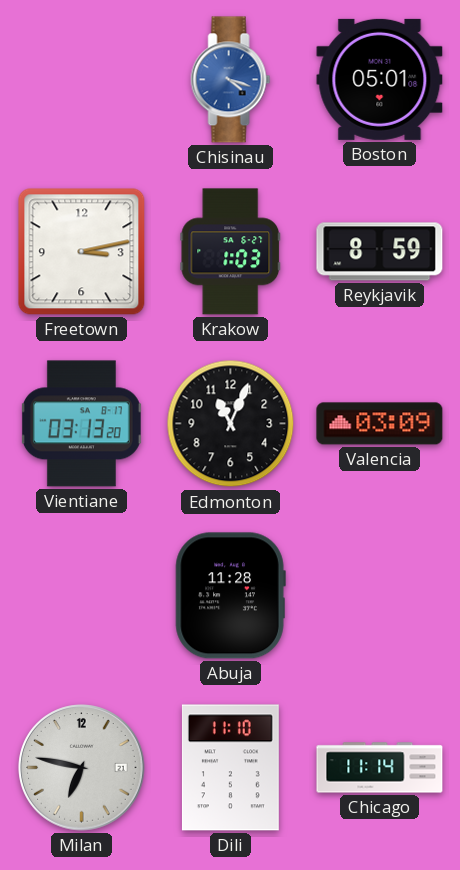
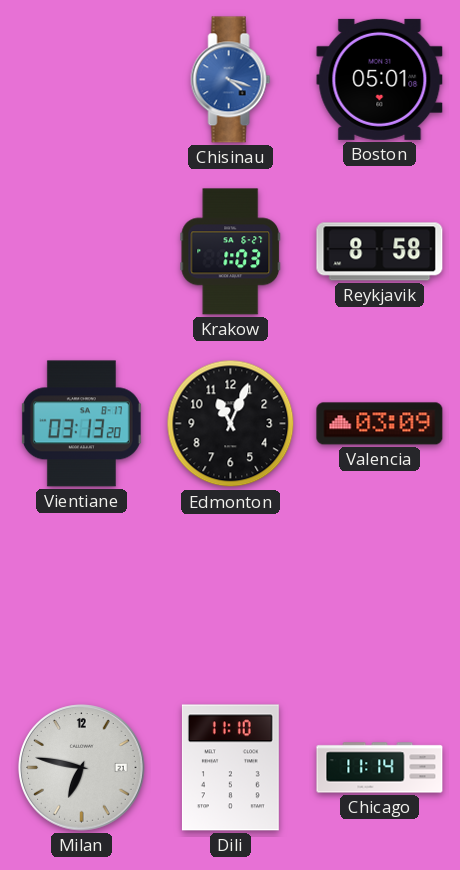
Freetown: 3:13 -> none (82, 252)
Reykjavik: 8:59 -> 8:58 (380, 252)
Abuja: 11:28 -> none (230, 596)
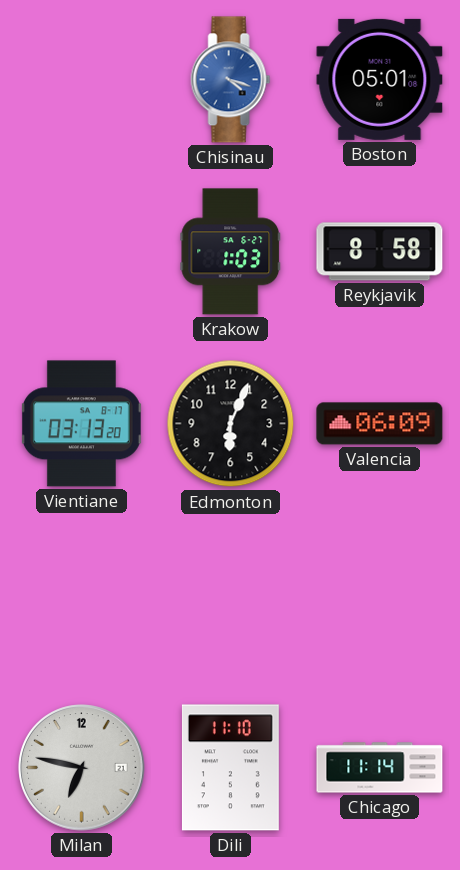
Edmonton: 11:04 -> 6:04 (231, 424)
Valencia: 03:09 -> 06:09 (380, 424)
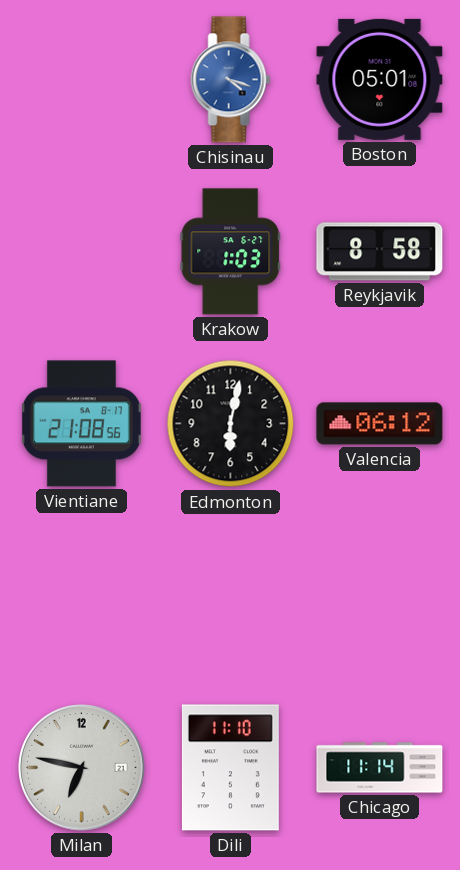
Vientiane: 03:13 -> 21:08 (81, 424)
Edmonton: 6:04 -> 6:02 (231, 424)
Valencia: 06:09 -> 06:12 (380, 424)
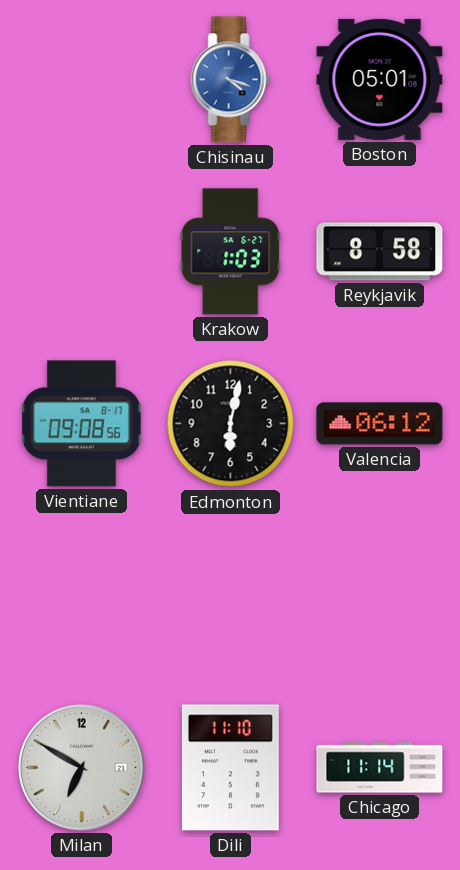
Vientiane: 21:08 -> 09:08 (81, 424)
Milan: 6:47 -> 6:50 (82, 768)
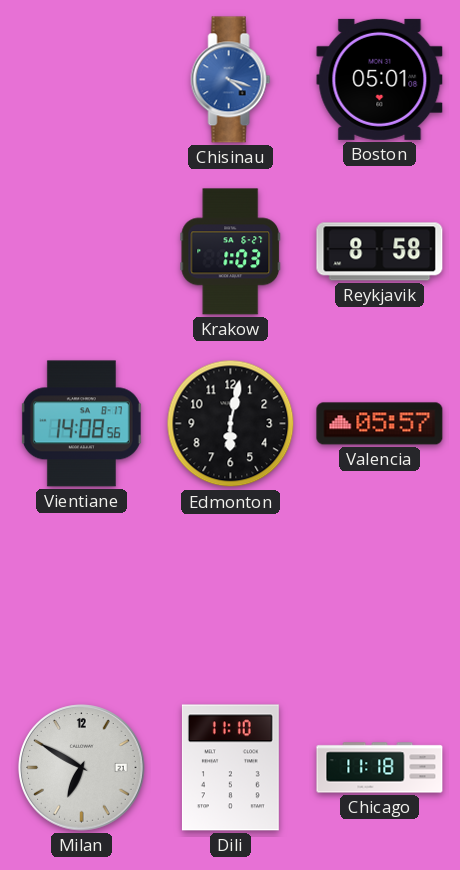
Vientiane: 09:08 -> 14:08 (81, 424)
Valencia: 06:12 -> 05:57 (380, 424)
Chicago: 11:14 -> 11:18 (380, 768)
